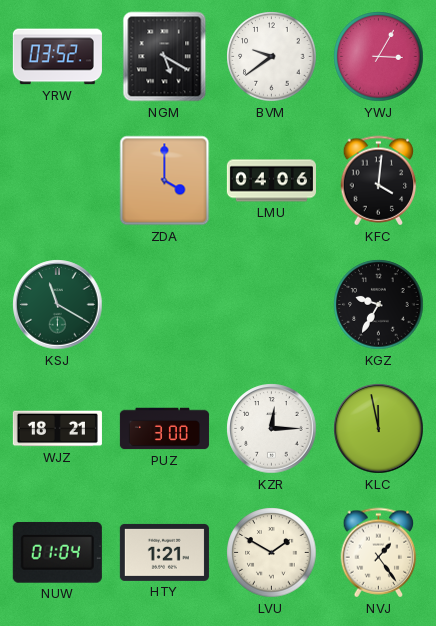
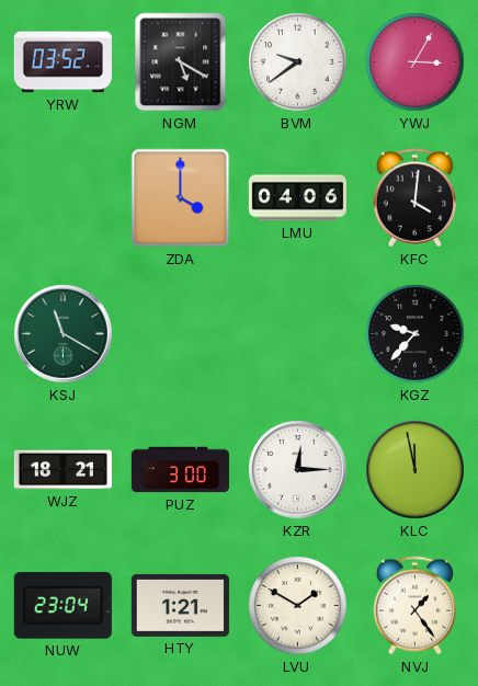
KGZ: 9:35 -> 9:37 (416, 334)
NUW: 01:04 -> 23:04 (62, 605)
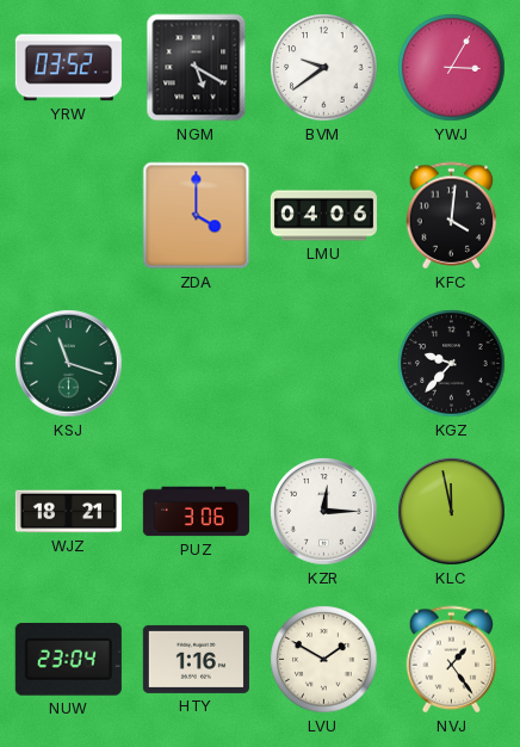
KSJ: 11:20 -> 11:18 (69, 364)
PUZ: 3:00 -> 3:06 (196, 512)
HTY: 1:21 -> 1:16 (196, 659)
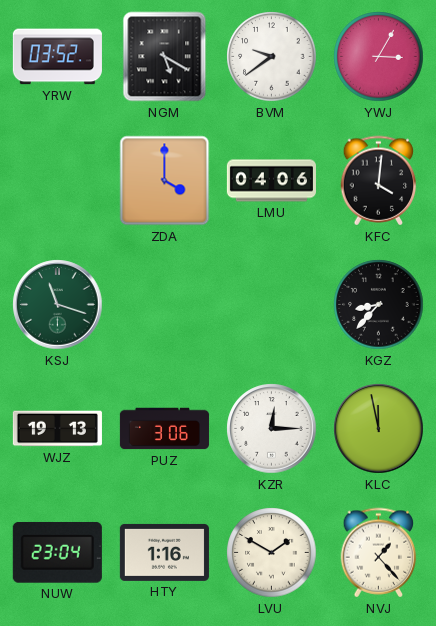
KGZ: 9:37 -> 8:37 (379, 305)
WJZ: 18:21 -> 19:13 (57, 429)
NVJ: 1:24 -> 1:23 (379, 553)
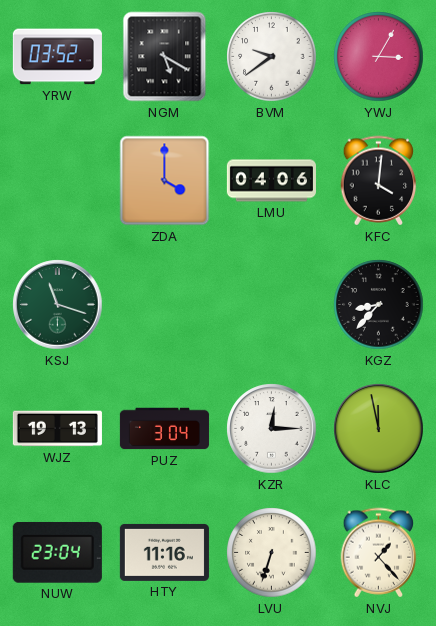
PUZ: 3:06 -> 3:04 (164, 429)
HTY: 1:16 -> 11:16 (164, 552)
LVU: 1:50 -> 6:33 (272, 553)
